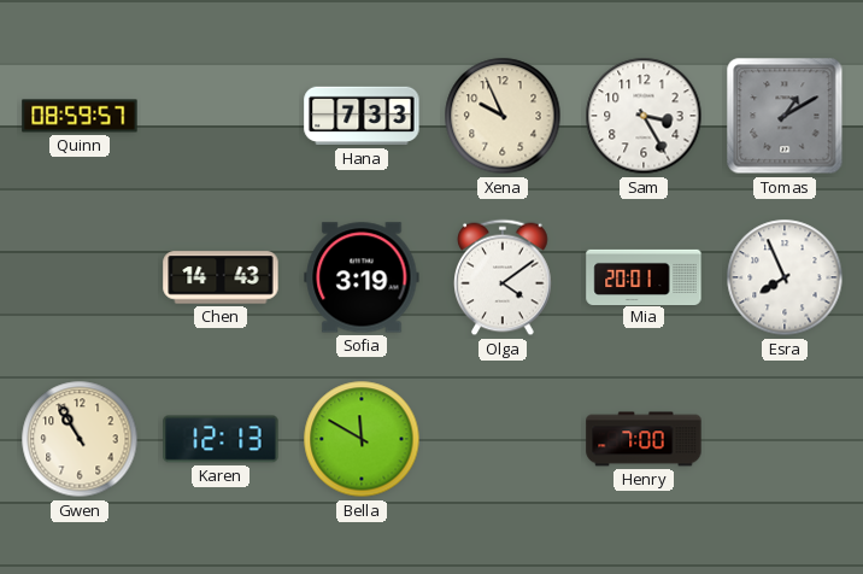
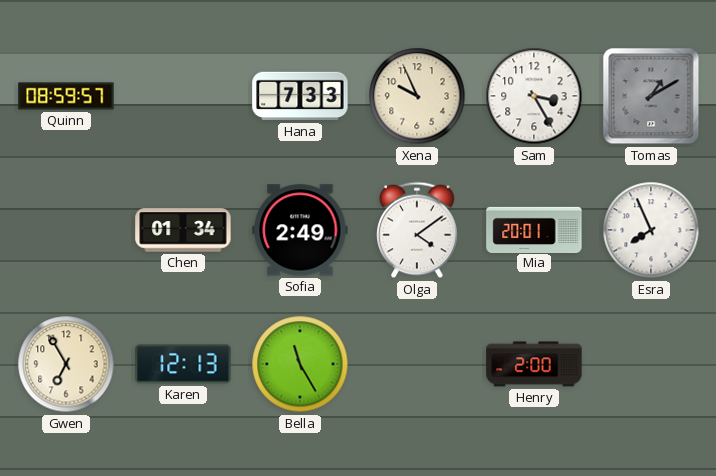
Chen: 14:43 -> 01:34 (183, 230)
Sofia: 3:19 -> 2:49 (300, 230)
Gwen: 10:55 -> 6:55 (66, 364)
Bella: 11:50 -> 11:25 (300, 364)
Henry: 7:00 -> 2:00 (534, 364)
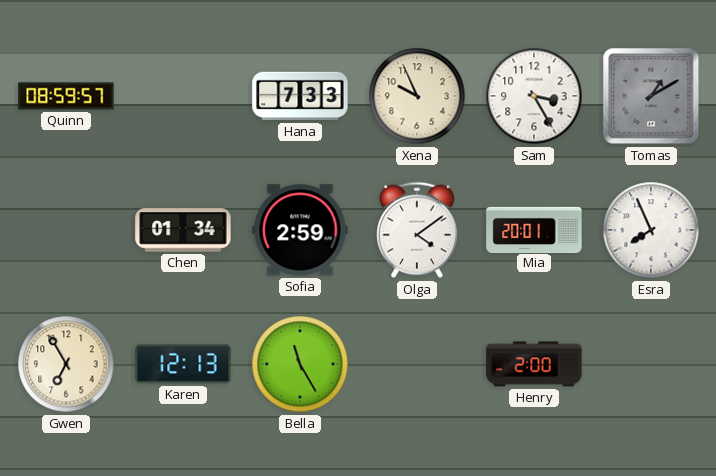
Sofia: 2:49 -> 2:59 (300, 230)
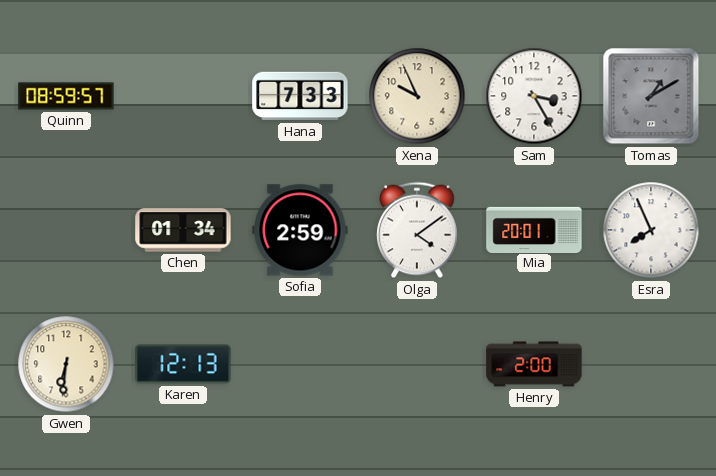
Gwen: 6:55 -> 6:31 (66, 364)
Bella: 11:25 -> none (300, 364)
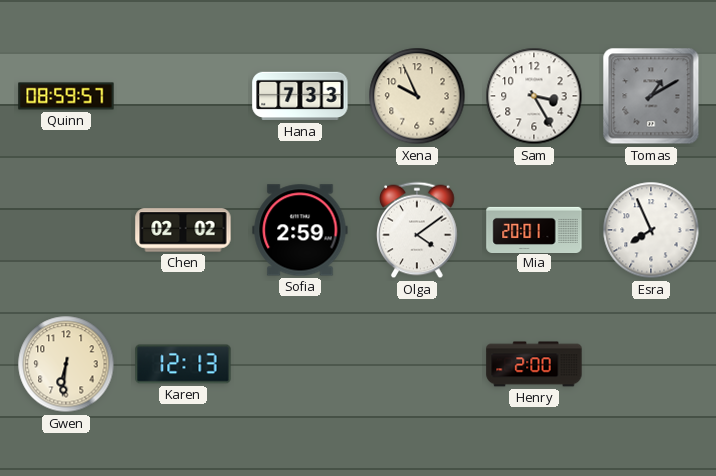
Chen: 01:34 -> 02:02 (183, 230)
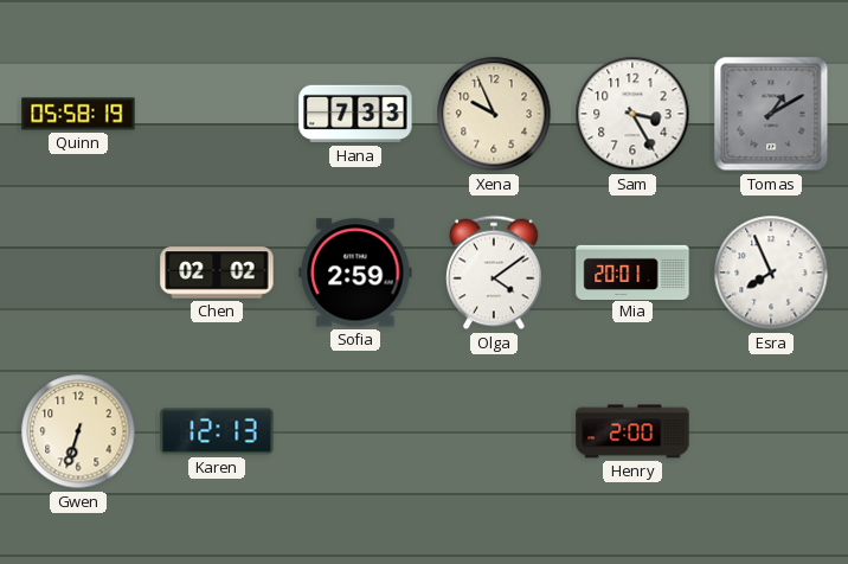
Quinn: 08:59 -> 05:58 (78, 114)
Gwen: 6:31 -> 6:33 (78, 431)
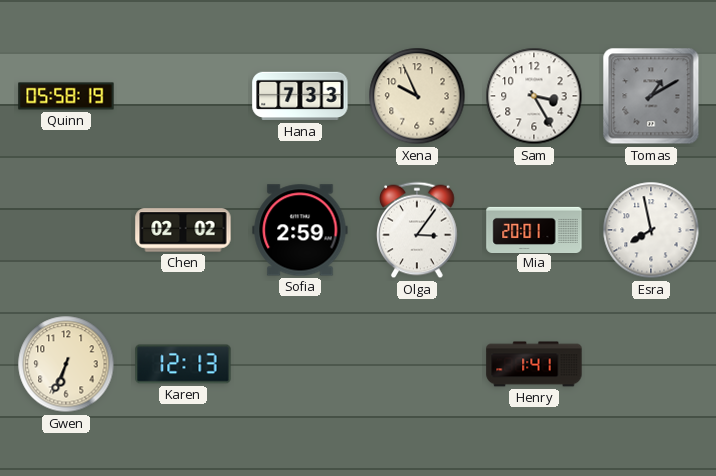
Olga: 4:09 -> 3:06 (417, 230)
Esra: 7:56 -> 7:58 (651, 230)
Gwen: 6:33 -> 6:34 (66, 364)
Henry: 2:00 -> 1:41 (534, 364)
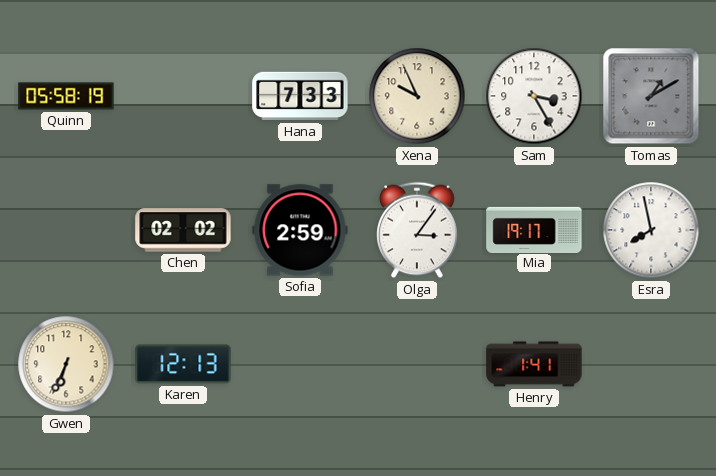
Mia: 20:01 -> 19:17 (534, 229)
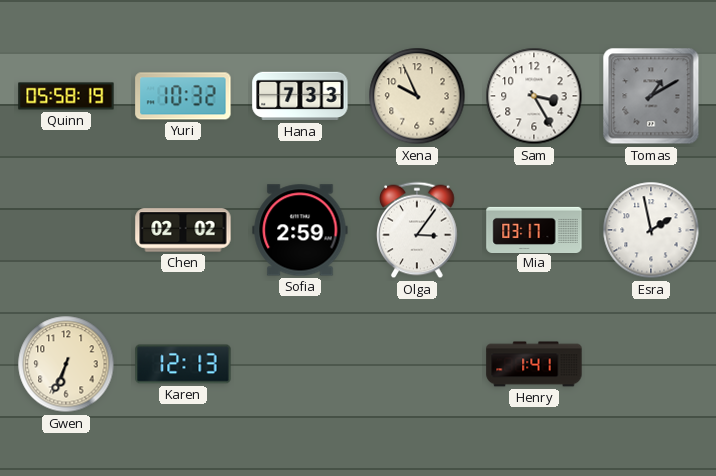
Yuri: none -> 10:32 (183, 96)
Mia: 19:17 -> 03:17 (534, 229)
Esra: 7:58 -> 1:58 (651, 230)
